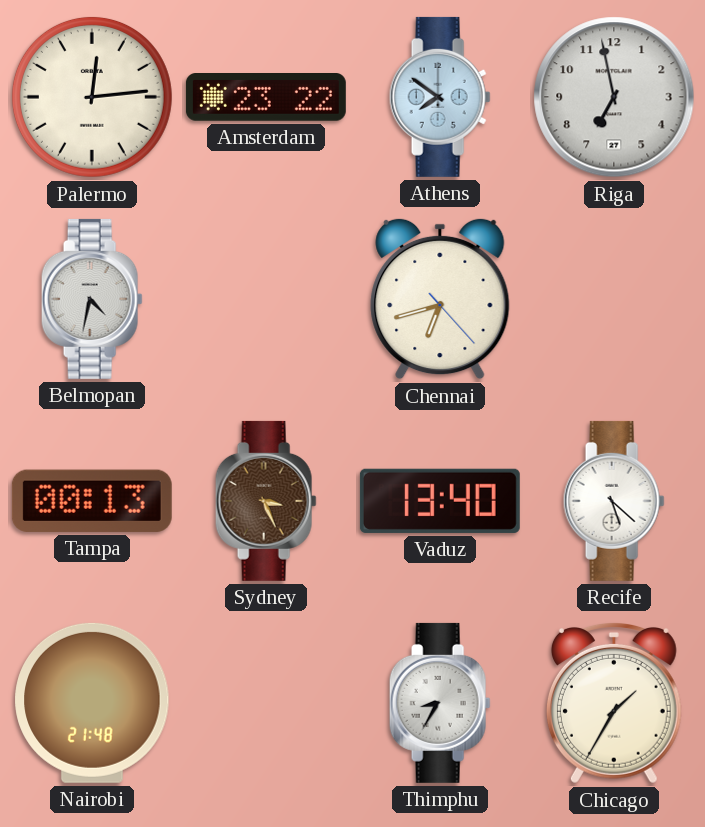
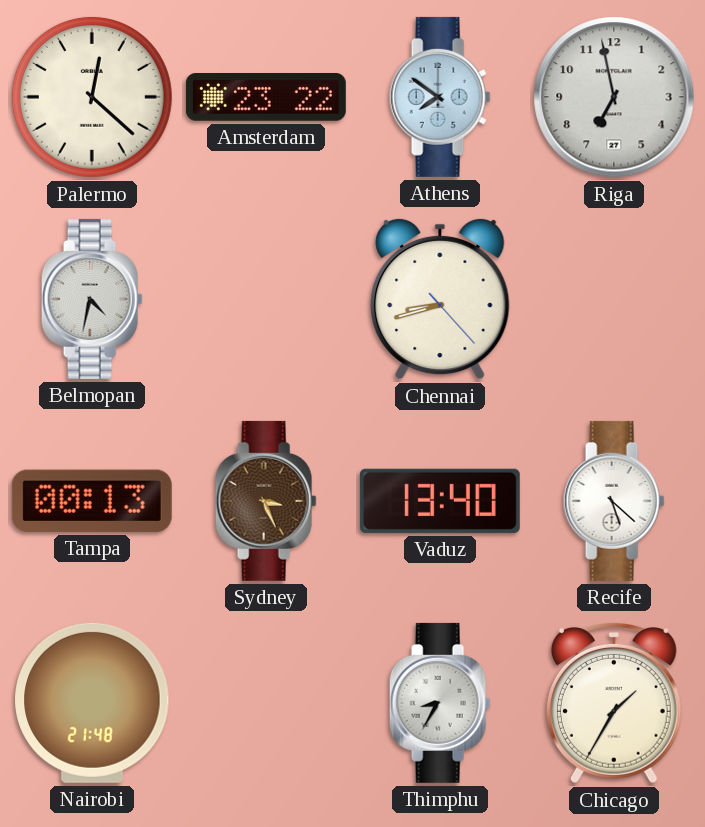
Palermo: 12:14 -> 12:22 (92, 97)
Chennai: 6:42 -> 8:42 (440, 299)
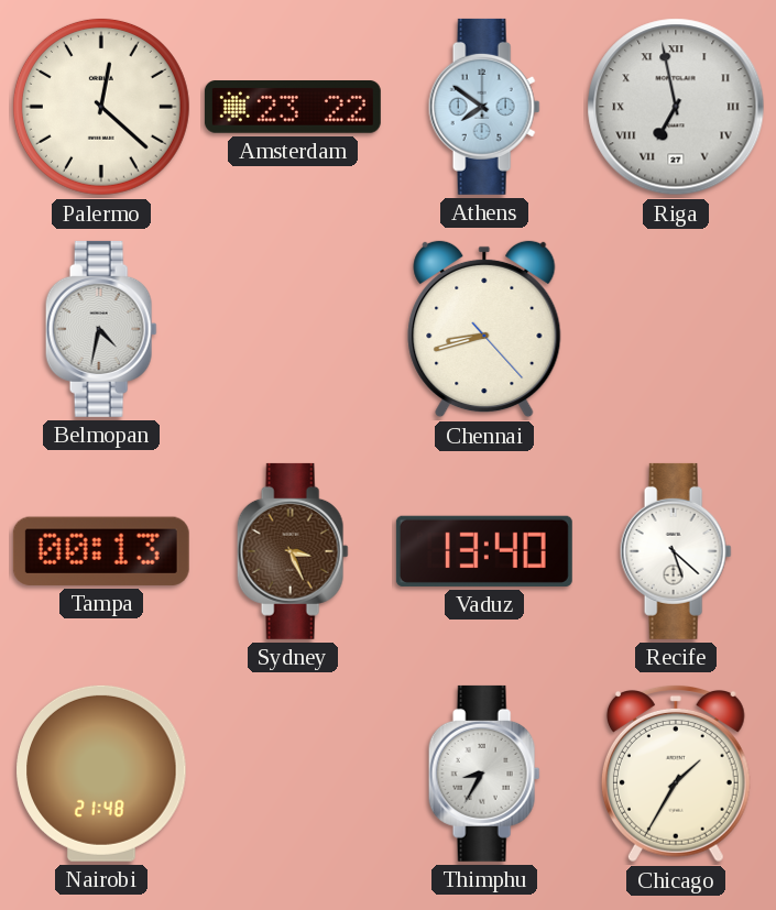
Riga numerals: Arabic -> Roman (676, 107)
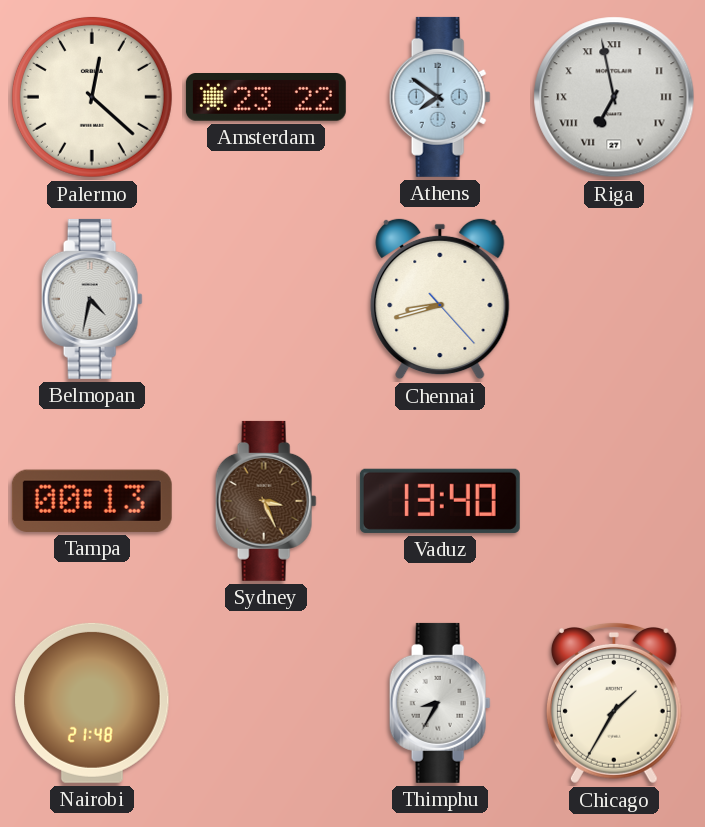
Recife: 5:22 -> none (676, 551)
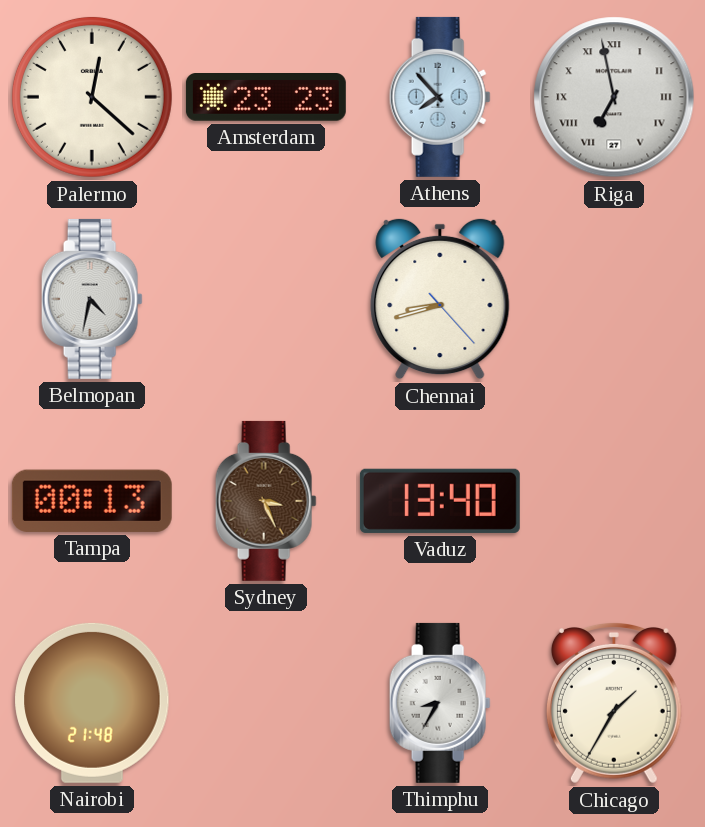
Amsterdam: 23:22 -> 23:23 (266, 98)
Athens: 7:51 -> 7:53 (440, 97)
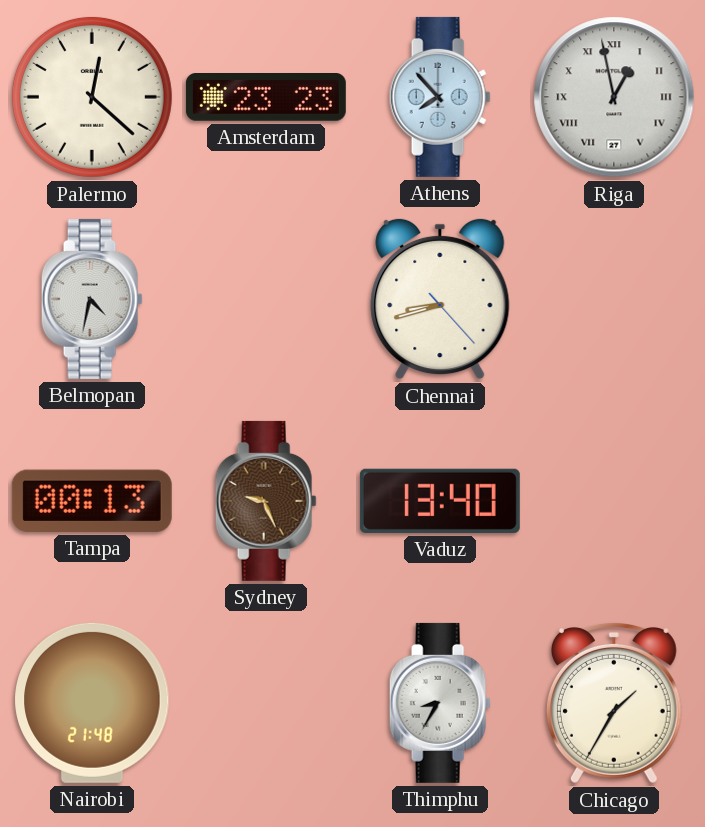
Riga: 6:58 -> 12:58 (614, 97)
Sydney: 3:26 -> 9:26 (266, 501)
